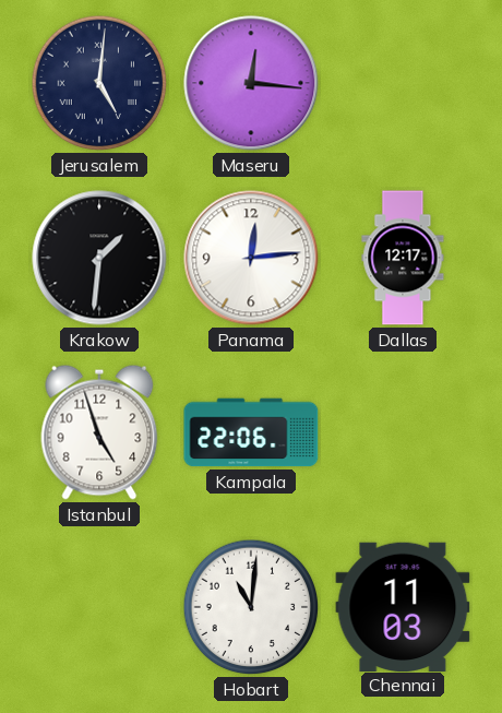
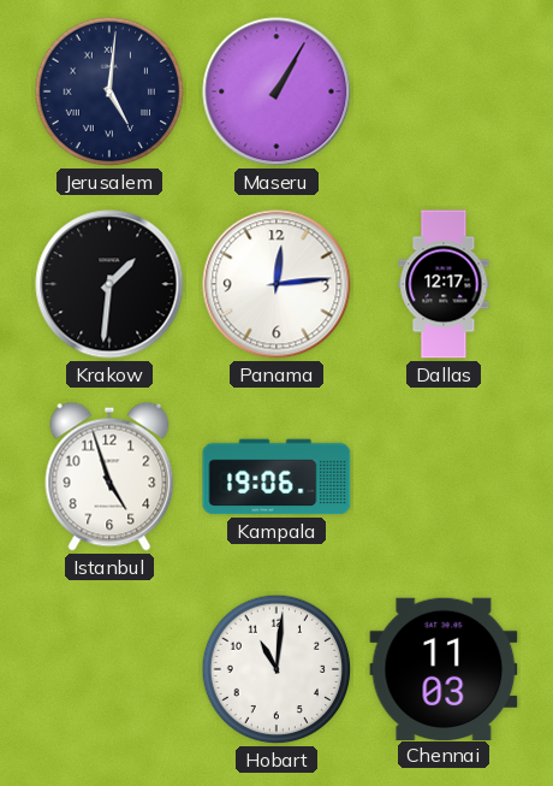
Maseru: 12:16 -> 1:05 (276, 91)
Kampala: 22:06 -> 19:06 (276, 477)
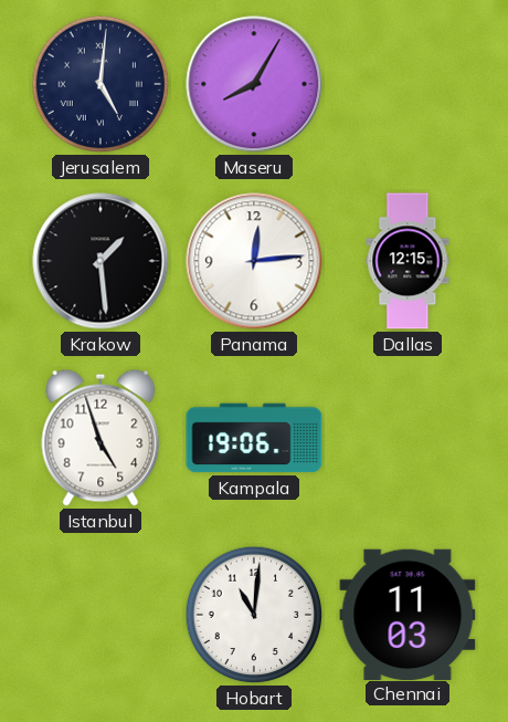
Maseru: 1:05 -> 8:05 (254, 84)
Krakow: 1:31 -> 1:29 (100, 261)
Dallas: 12:17 -> 12:15 (408, 261)
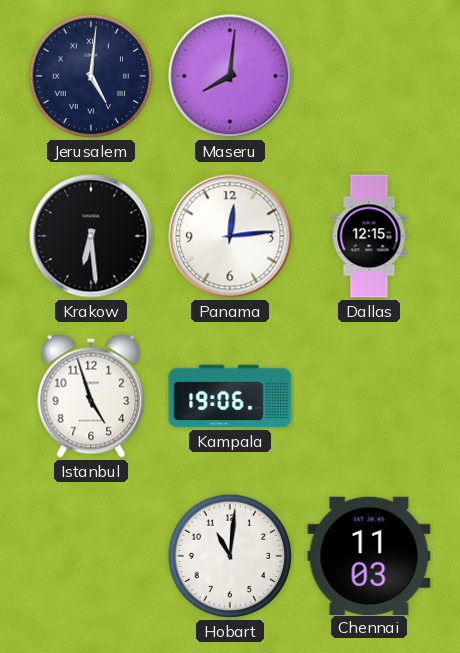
Maseru: 8:05 -> 8:01 (230, 76)
Krakow: 1:29 -> 6:29 (91, 236)
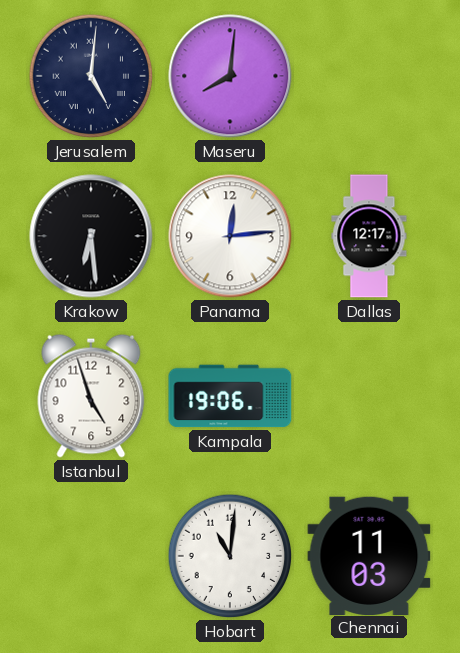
Dallas: 12:15 -> 12:17 (369, 236)
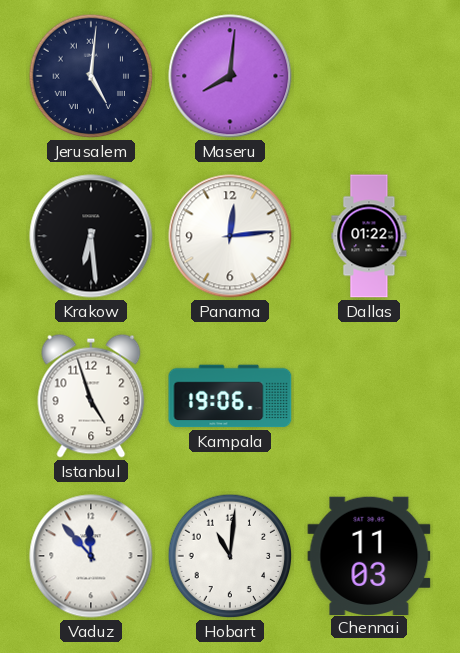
Dallas: 12:17 -> 01:22 (369, 236)
Vaduz: none -> 11:53 (91, 556)
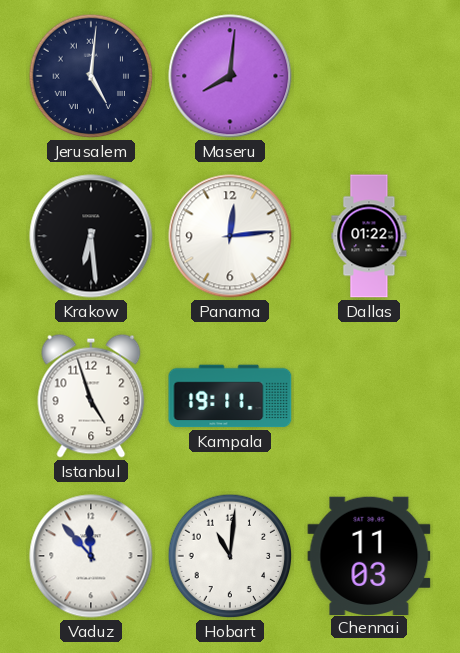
Kampala: 19:06 -> 19:11 (230, 396)
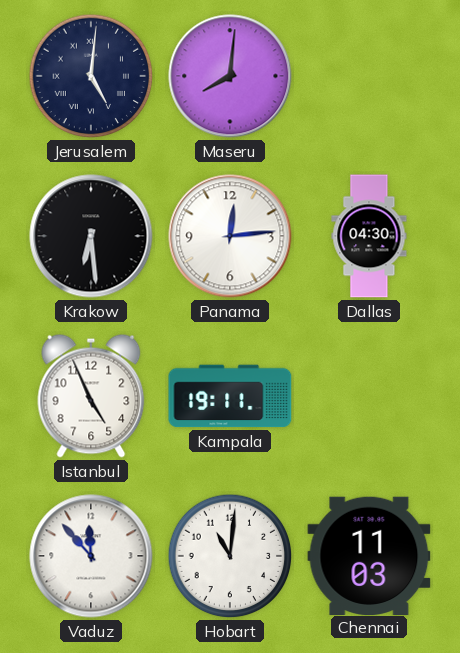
Dallas: 01:22 -> 04:30 (369, 236)
Istanbul: 4:57 -> 4:56 (91, 396)
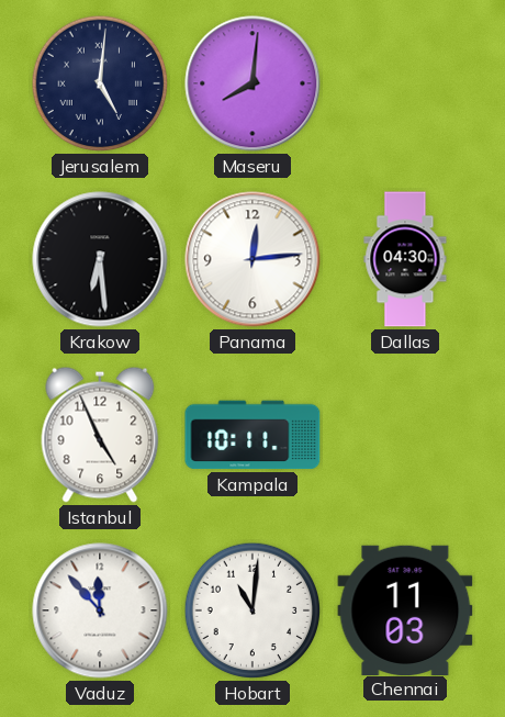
Kampala: 19:11 -> 10:11 (252, 435)
